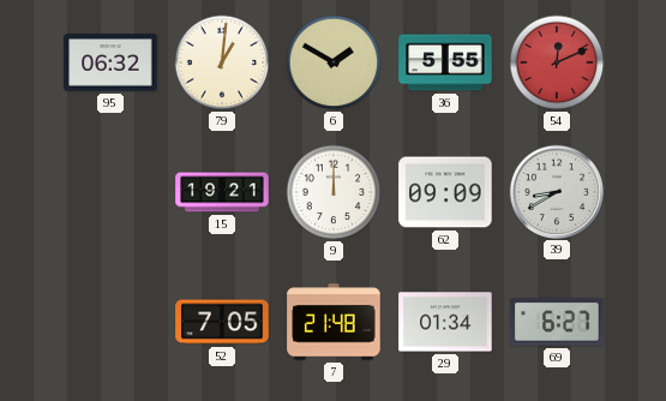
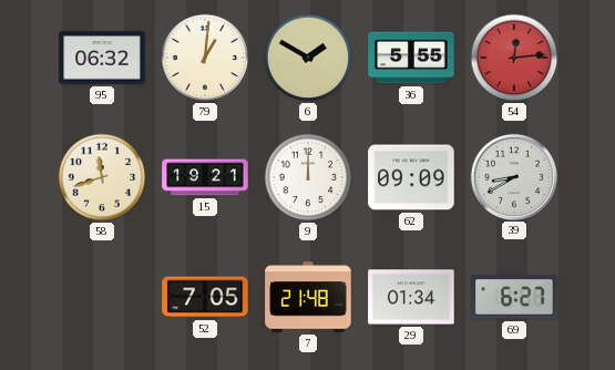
54: 12:11 -> 12:14 (514, 58)
58: none -> 11:42 (102, 177)
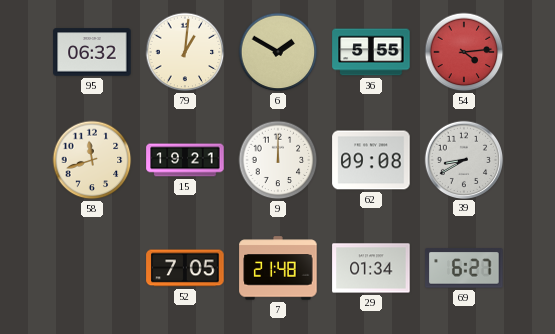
54: 12:14 -> 4:14 (464, 52)
62: 09:09 -> 09:08 (371, 160)
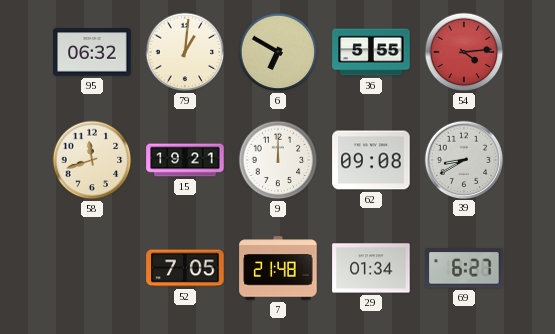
6: 1:50 -> 6:50 (278, 52)
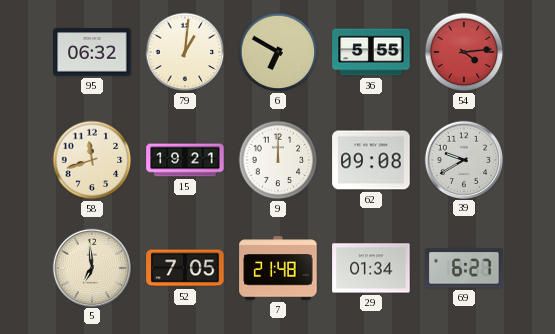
39: 8:40 -> 9:40 (463, 159)
5: none -> 6:59 (91, 267)
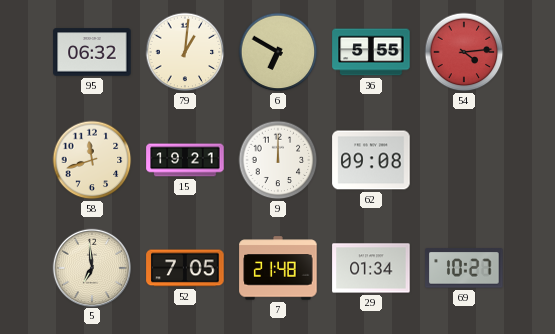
39: 9:40 -> none (463, 159)
69: 6:27 -> 10:27 (464, 268)
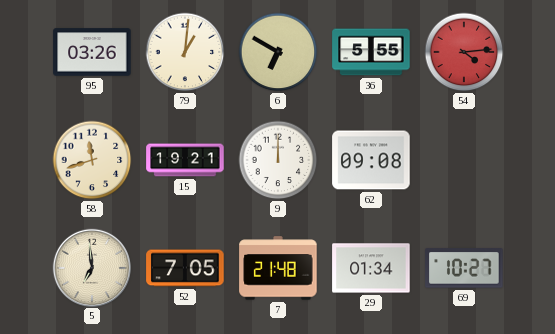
95: 06:32 -> 03:26 (92, 52)
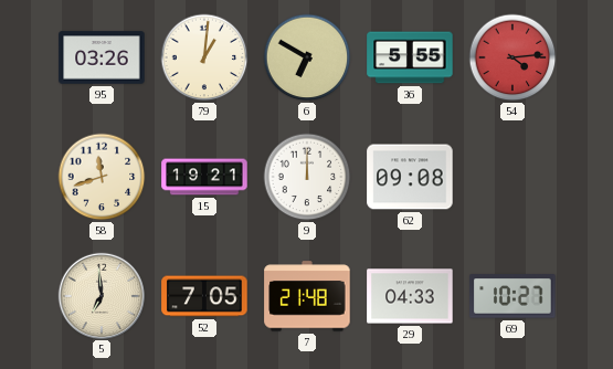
29: 01:34 -> 04:33 (410, 296)
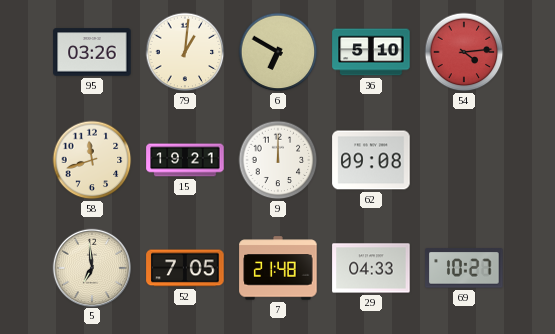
36: 5:55 -> 5:10 (371, 52)
